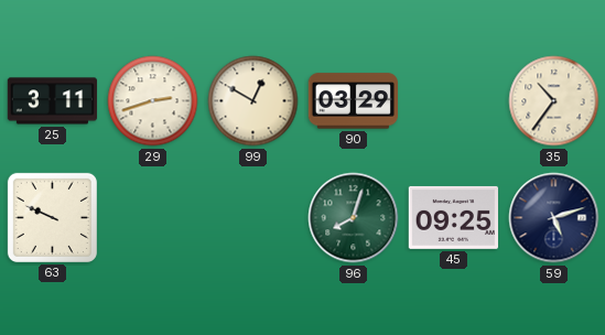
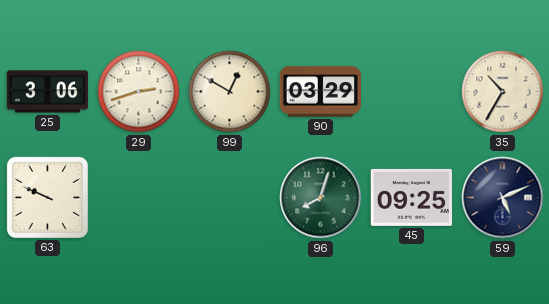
25: 3:11 -> 3:06 (48, 92)
35: 10:36 -> 10:35 (503, 92)
59: 5:12 -> 5:11 (503, 198)
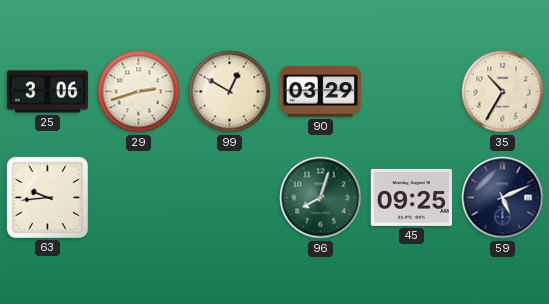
63: 9:49 -> 9:44 (47, 197)
